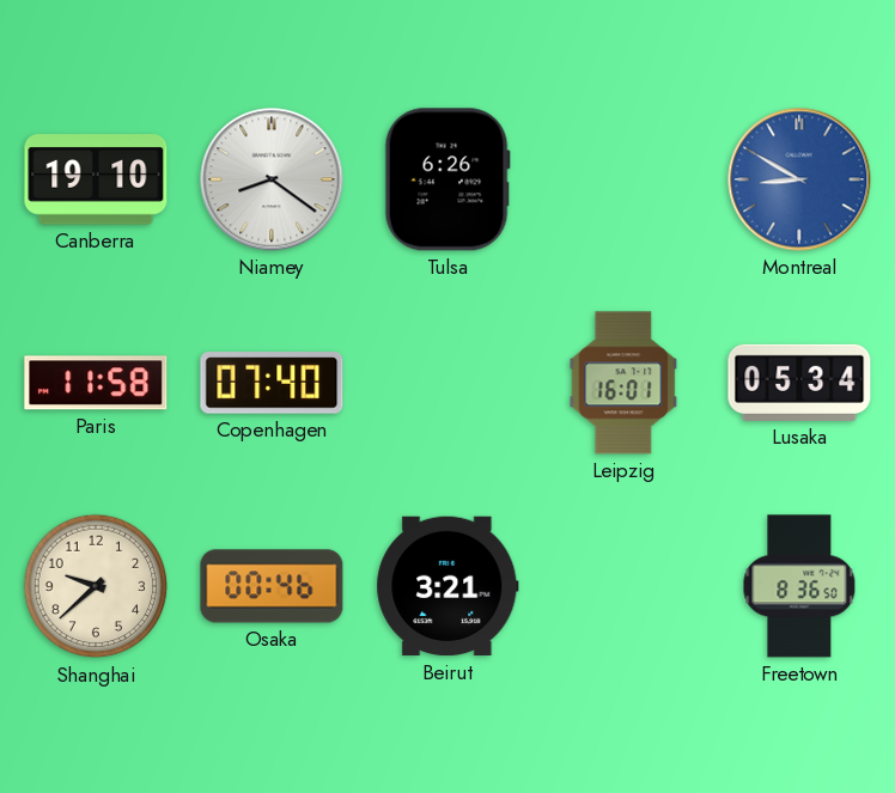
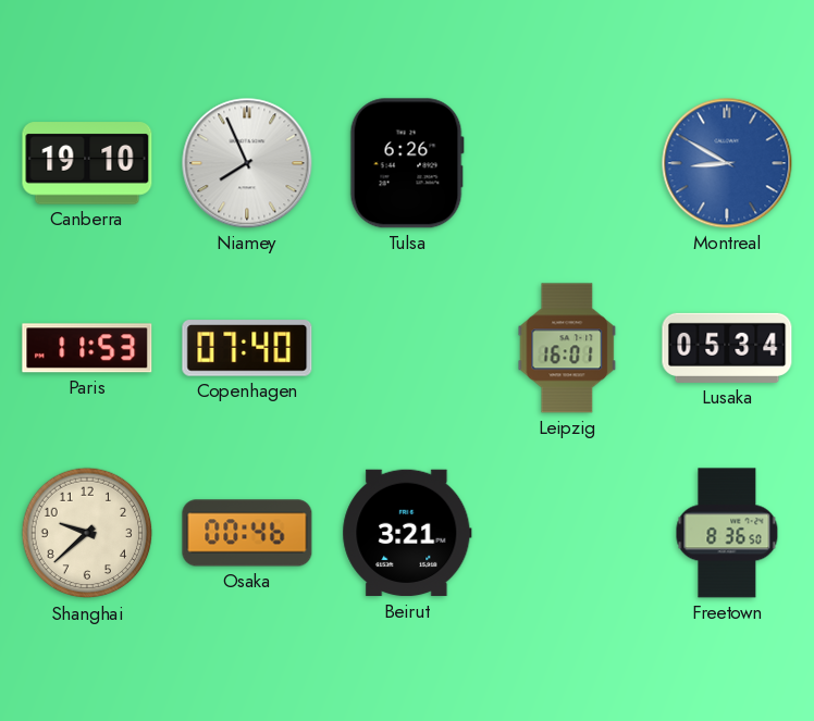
Niamey: 8:21 -> 7:56 (247, 163)
Paris: 11:58 -> 11:53 (87, 348)
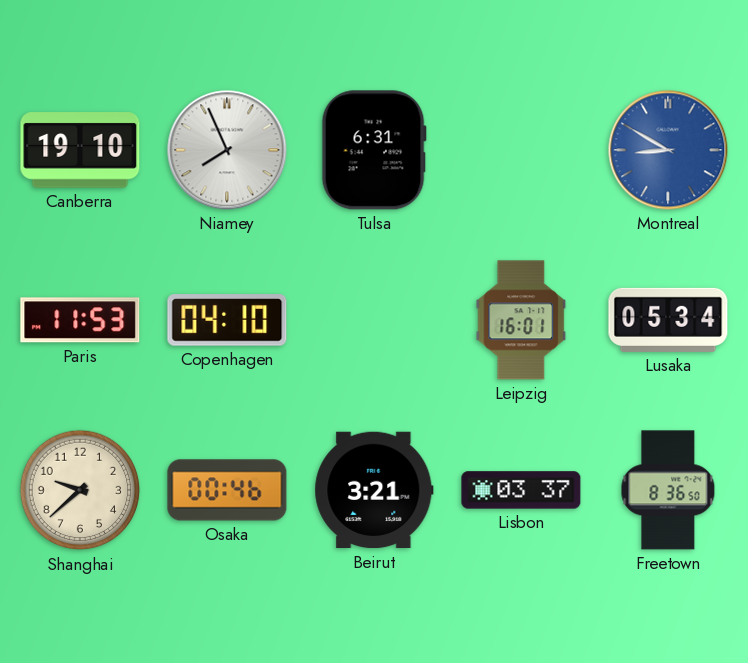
Tulsa: 6:26 -> 6:31 (374, 150)
Copenhagen: 07:40 -> 04:10 (227, 320)
Lisbon: none -> 03:37 (521, 490)
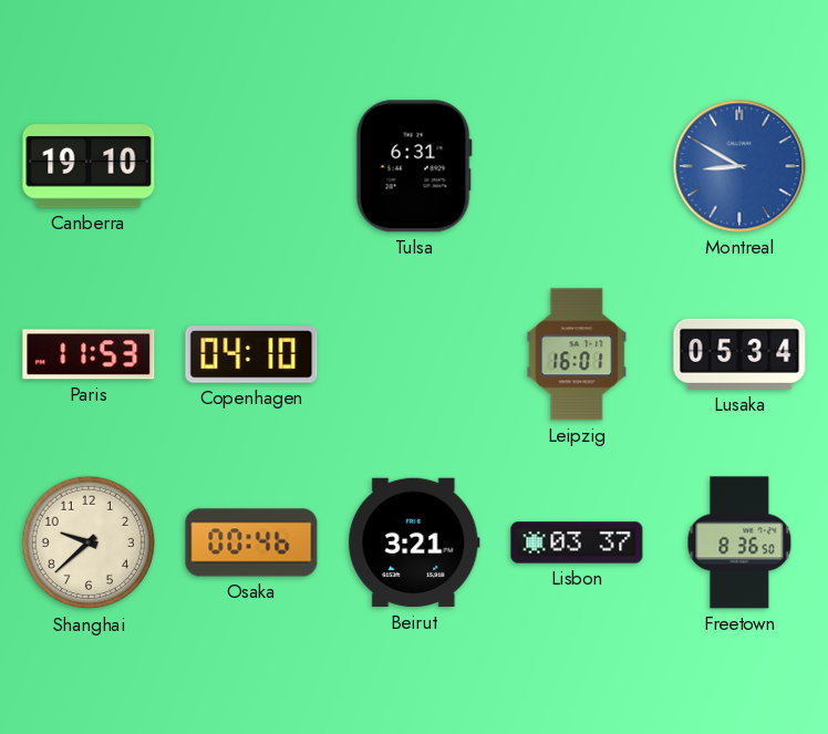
Niamey: 7:56 -> none (227, 150)
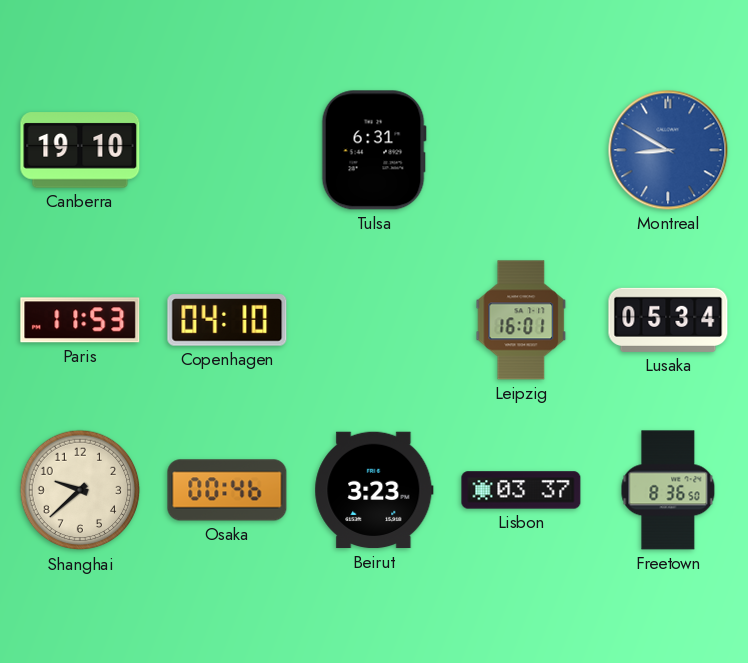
Beirut: 3:21 -> 3:23 (374, 490)
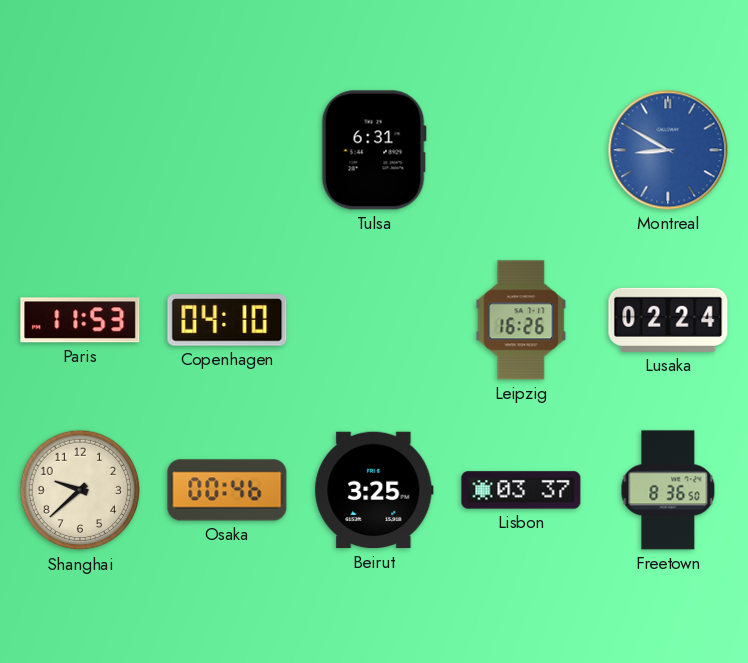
Canberra: 19:10 -> none (80, 150)
Leipzig: 16:01 -> 16:26 (521, 320)
Lusaka: 05:34 -> 02:24 (668, 320)
Beirut: 3:23 -> 3:25 (374, 490)
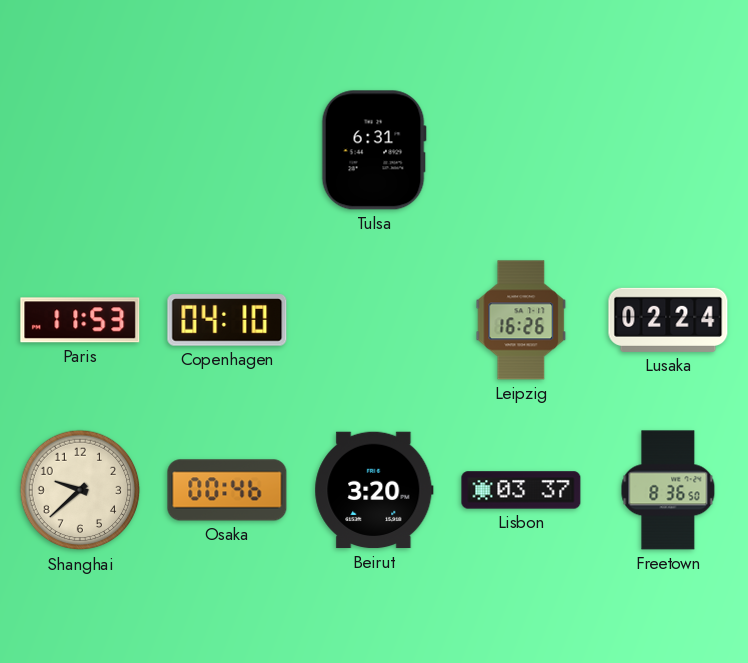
Montreal: 8:50 -> none (668, 150)
Beirut: 3:25 -> 3:20 (374, 490)
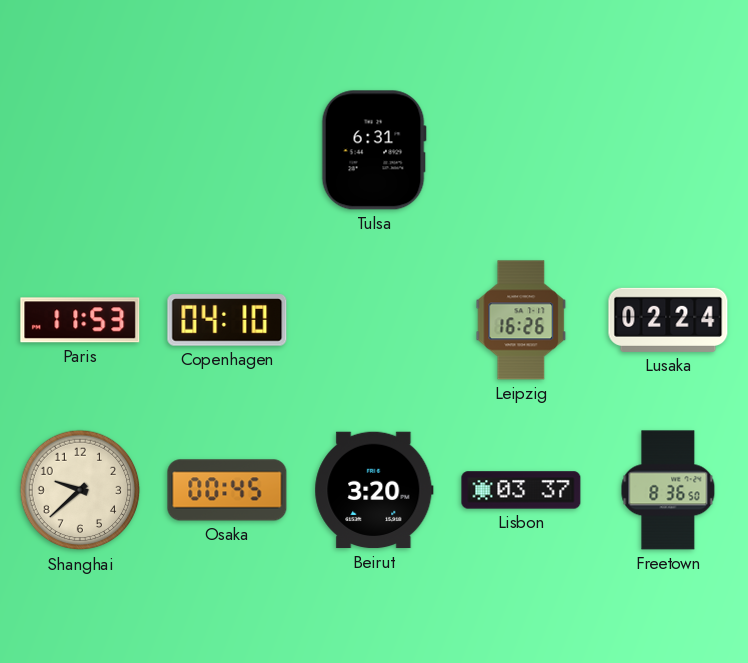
Osaka: 00:46 -> 00:45 (227, 490)
